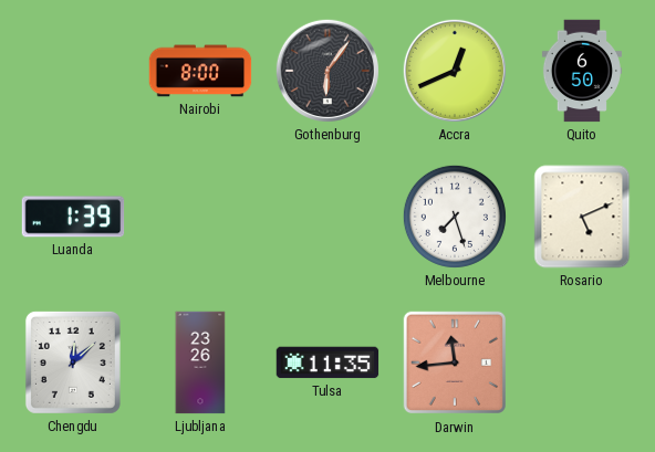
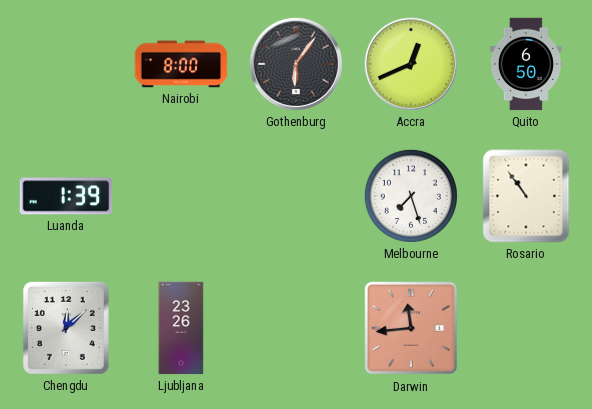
Rosario: 5:11 -> 10:54 (526, 196)
Tulsa: 11:35 -> none (327, 362)
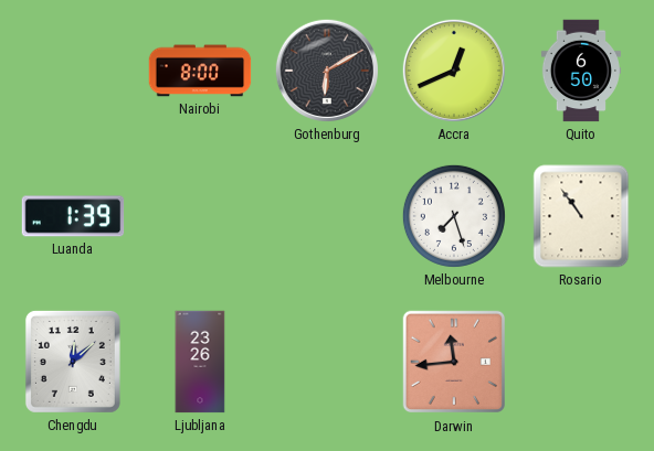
Gothenburg: 6:06 -> 6:10 (327, 71)
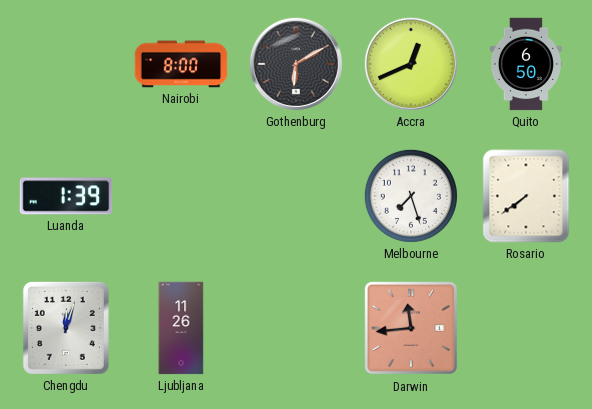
Rosario: 10:54 -> 7:39 (526, 196)
Chengdu: 12:08 -> 12:03 (66, 328)
Ljubljana: 23:26 -> 11:26 (181, 328)
